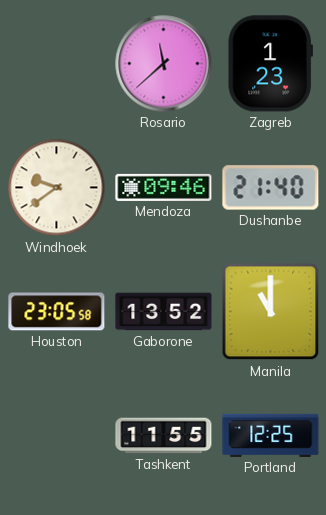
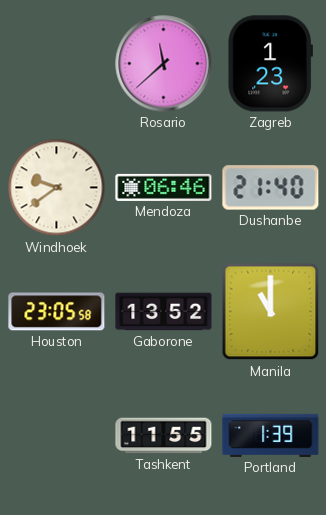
Mendoza: 09:46 -> 06:46 (164, 187)
Portland: 12:25 -> 1:39 (271, 435)
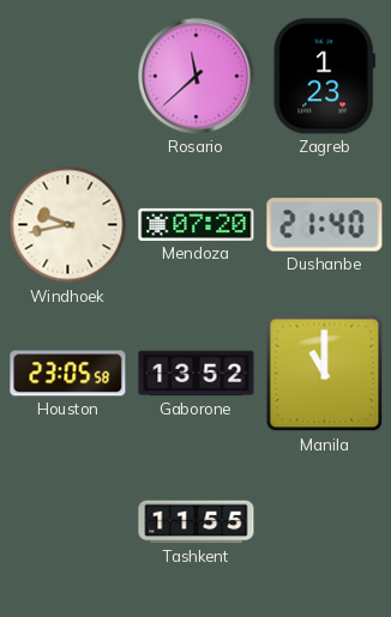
Windhoek: 9:39 -> 9:43 (68, 225)
Mendoza: 06:46 -> 07:20 (197, 224)
Portland: 1:39 -> none (271, 435)
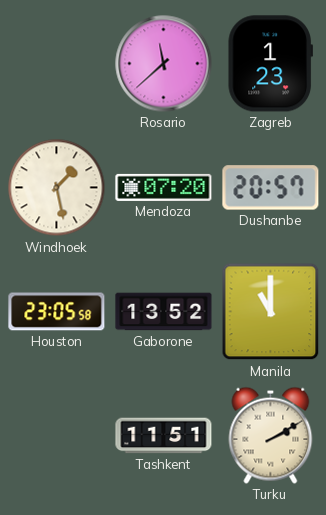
Windhoek: 9:43 -> 1:28 (57, 188)
Dushanbe: 21:40 -> 20:57 (271, 188)
Tashkent: 11:55 -> 11:51 (164, 436)
Turku: none -> 2:10 (271, 435)
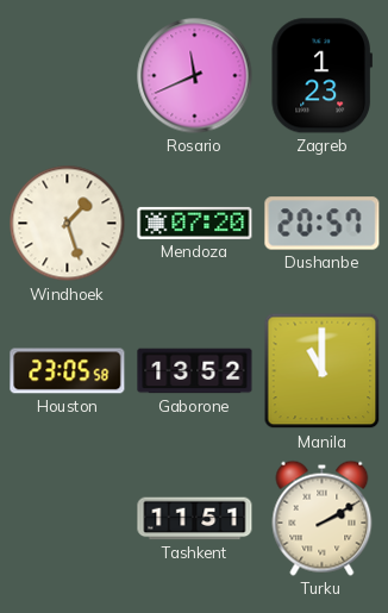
Rosario: 11:38 -> 11:41 (195, 76)
Windhoek: 1:28 -> 1:27 (68, 224)
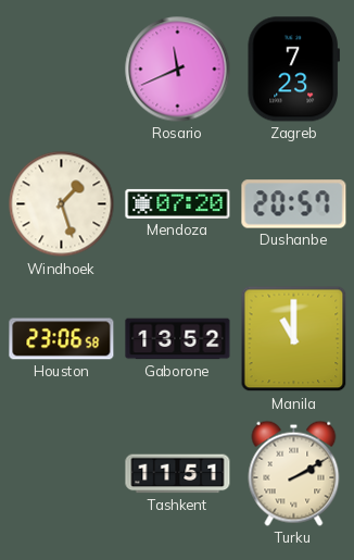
Zagreb: 1:23 -> 7:23 (293, 70)
Houston: 23:05 -> 23:06 (62, 339)
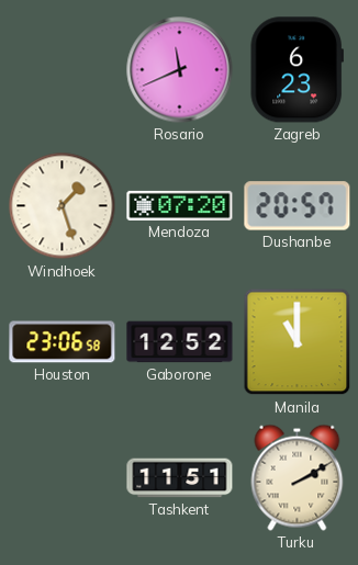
Zagreb: 7:23 -> 6:23 (297, 70)
Gaborone: 13:52 -> 12:52 (180, 342)
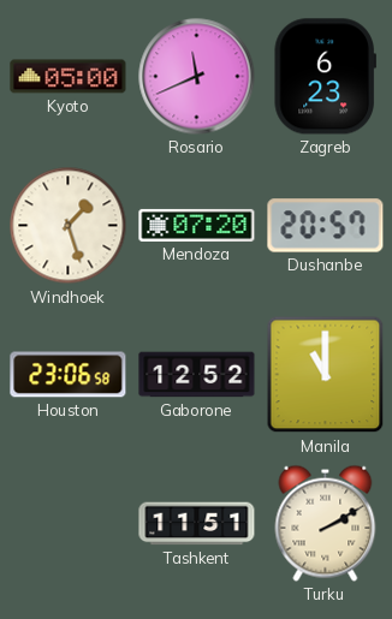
Kyoto: none -> 05:00 (69, 77)
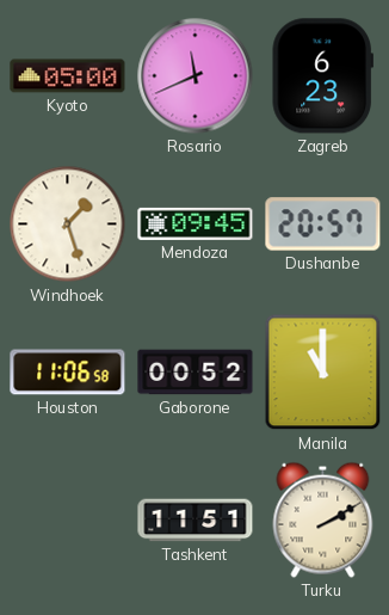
Mendoza: 07:20 -> 09:45 (196, 223)
Houston: 23:06 -> 11:06 (68, 373)
Gaborone: 12:52 -> 00:52 (196, 373)
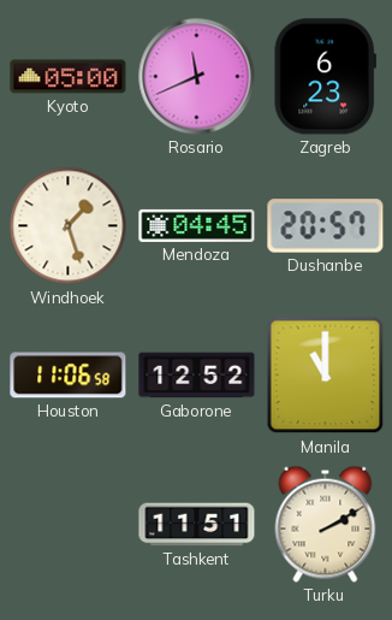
Mendoza: 09:45 -> 04:45 (197, 225)
Gaborone: 00:52 -> 12:52 (197, 376)
